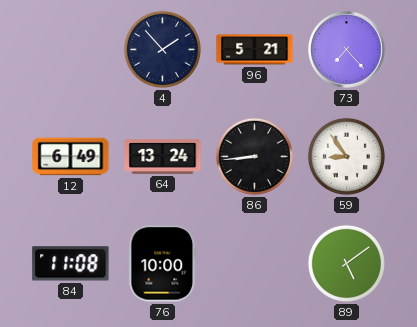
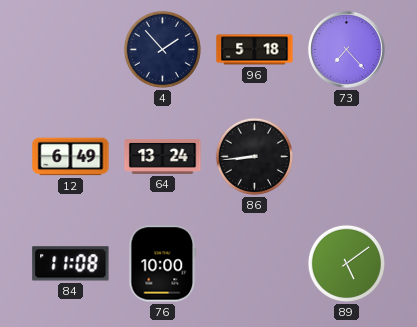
96: 5:21 -> 5:18 (255, 50)
59: 8:54 -> none (346, 156)
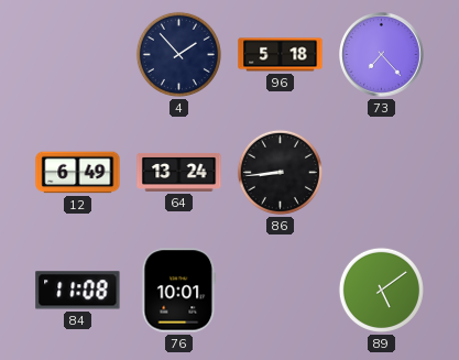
76: 10:00 -> 10:01 (179, 291)
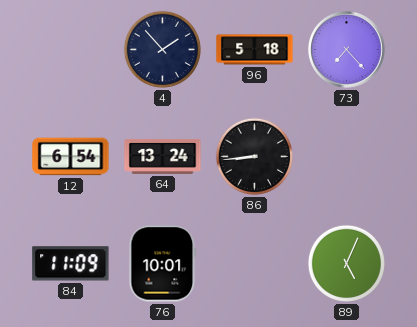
12: 6:49 -> 6:54 (71, 157)
84: 11:08 -> 11:09 (71, 264)
89: 5:09 -> 5:04 (346, 263)
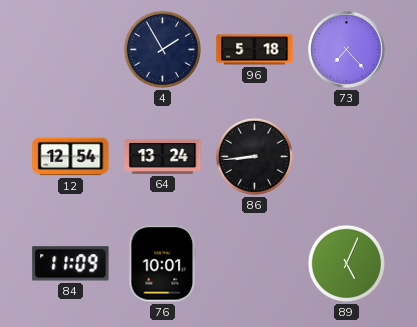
4: 1:53 -> 1:55 (162, 49)
12: 6:54 -> 12:54 (71, 157)
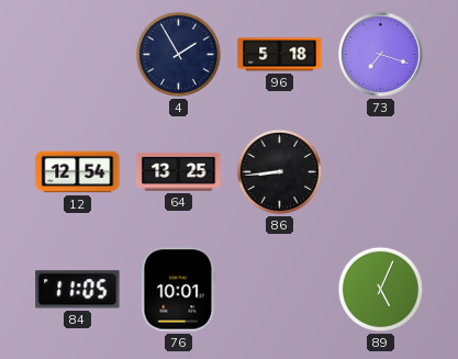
73: 7:23 -> 7:18 (381, 55)
64: 13:24 -> 13:25 (179, 171)
84: 11:09 -> 11:05 (78, 290)
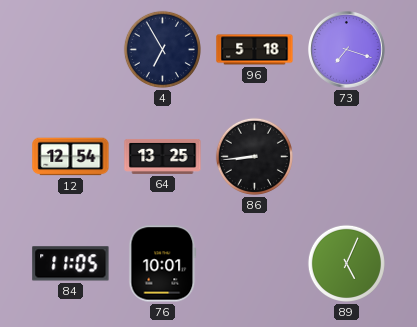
4: 1:55 -> 6:55 (162, 49)
